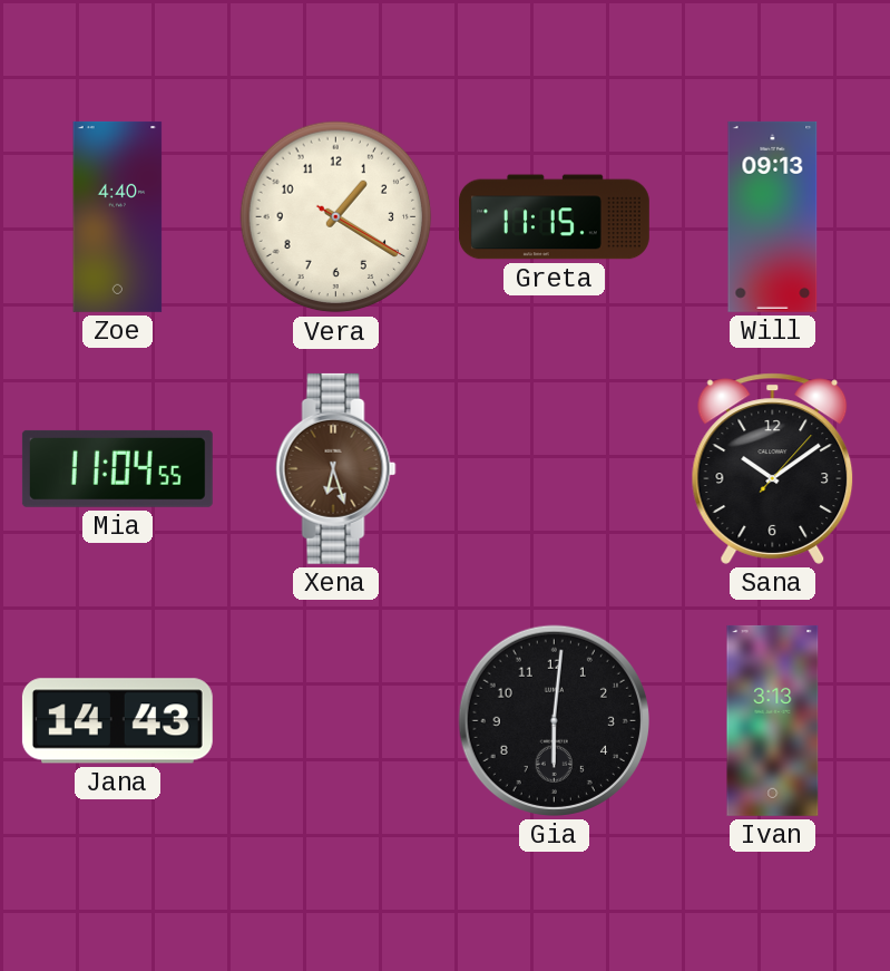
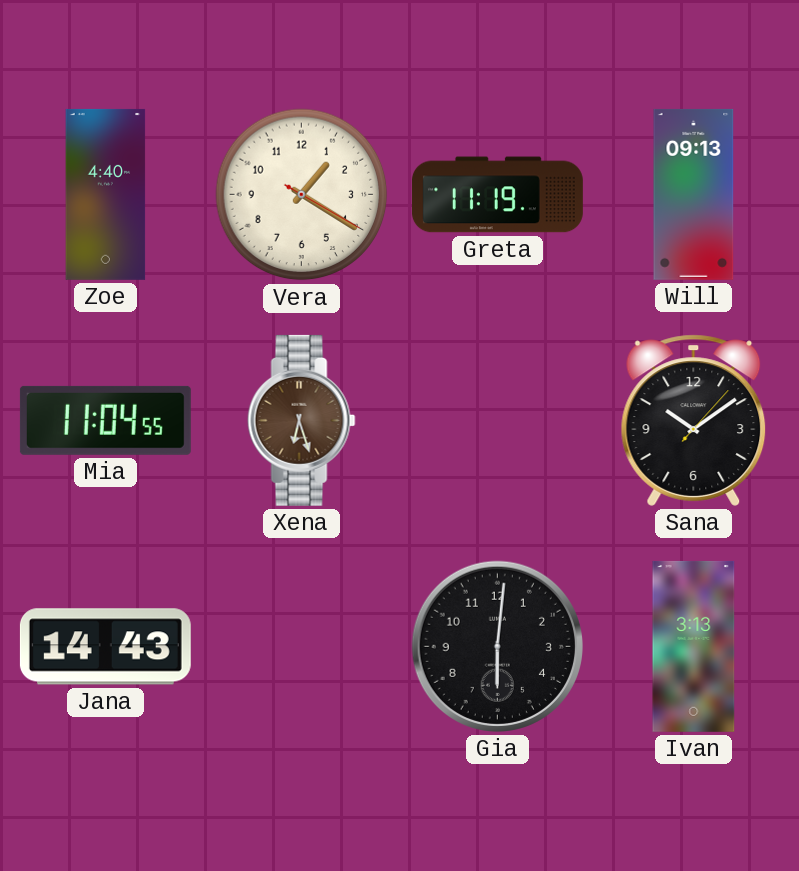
Greta: 11:15 -> 11:19 (497, 195)
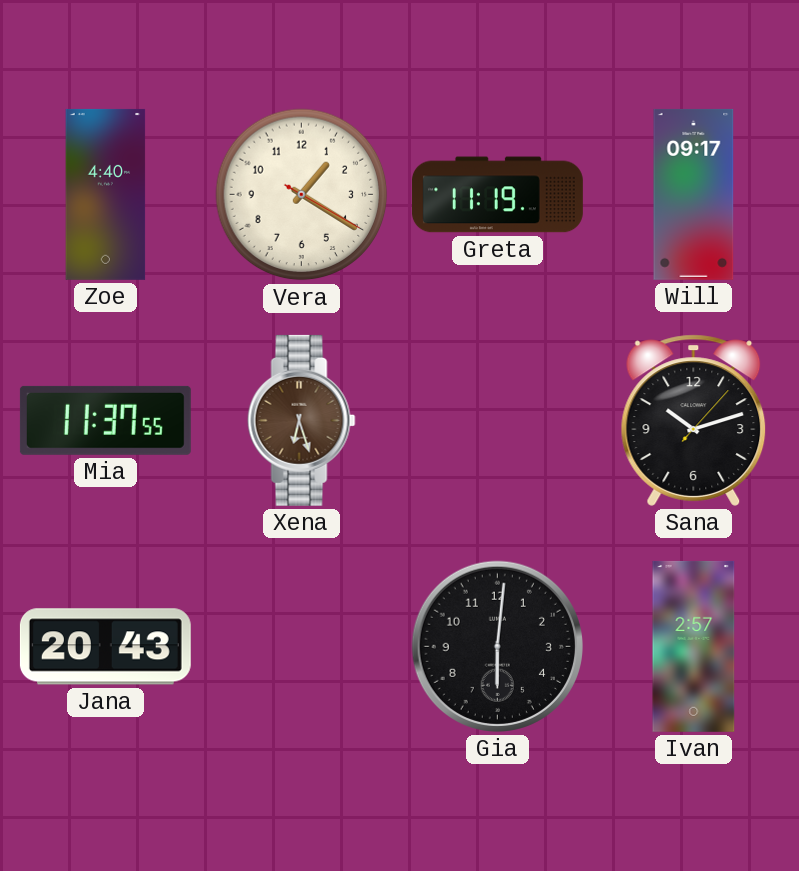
Will: 09:13 -> 09:17 (694, 194)
Mia: 11:04 -> 11:37 (105, 420)
Sana: 10:09 -> 10:12 (694, 420)
Jana: 14:43 -> 20:43 (105, 647)
Ivan: 3:13 -> 2:57 (694, 646)
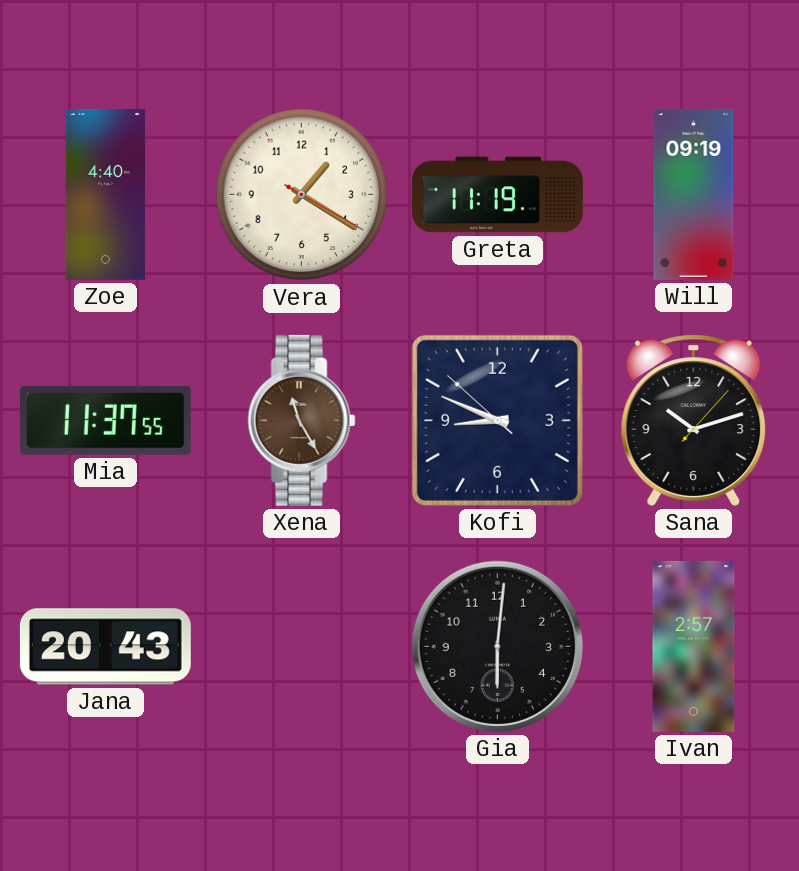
Will: 09:17 -> 09:19 (694, 194)
Xena: 6:27 -> 11:25 (302, 420)
Kofi: none -> 8:48 (497, 420)
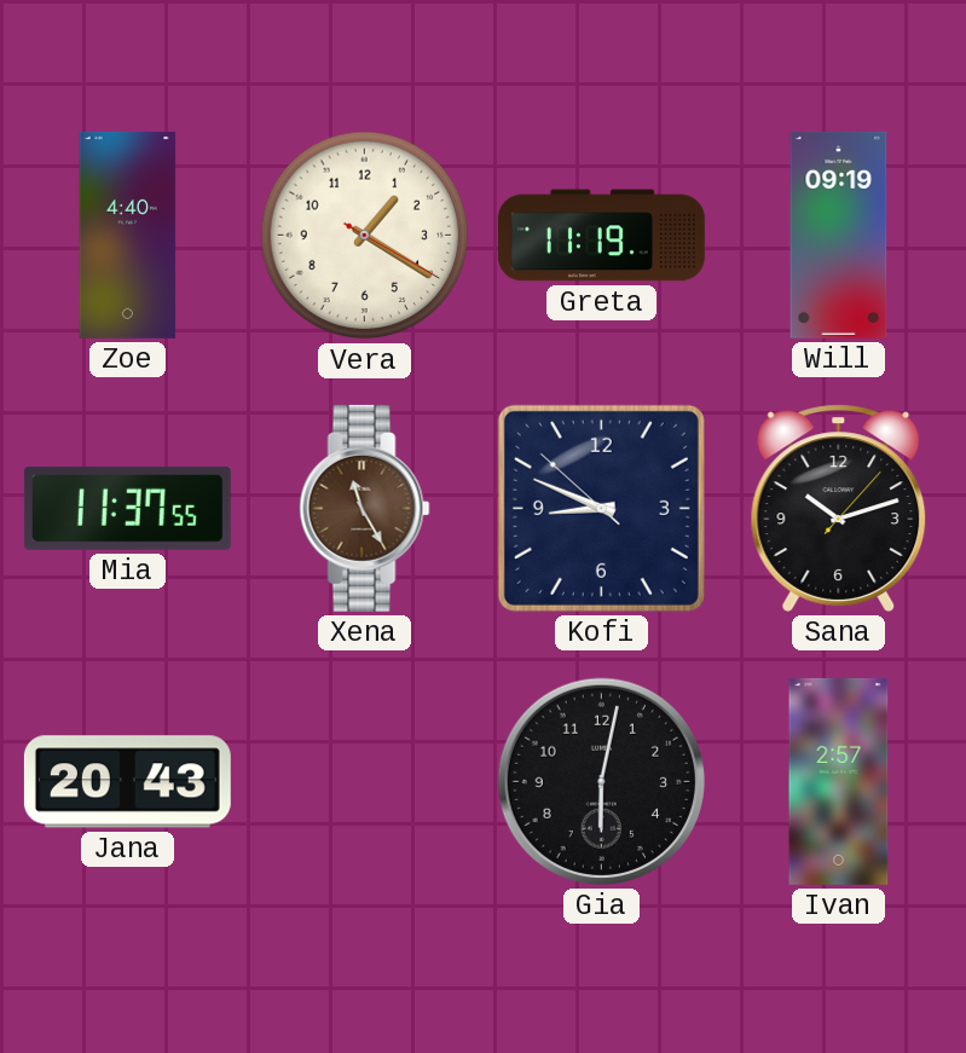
Gia: 6:01 -> 6:02 (601, 781)
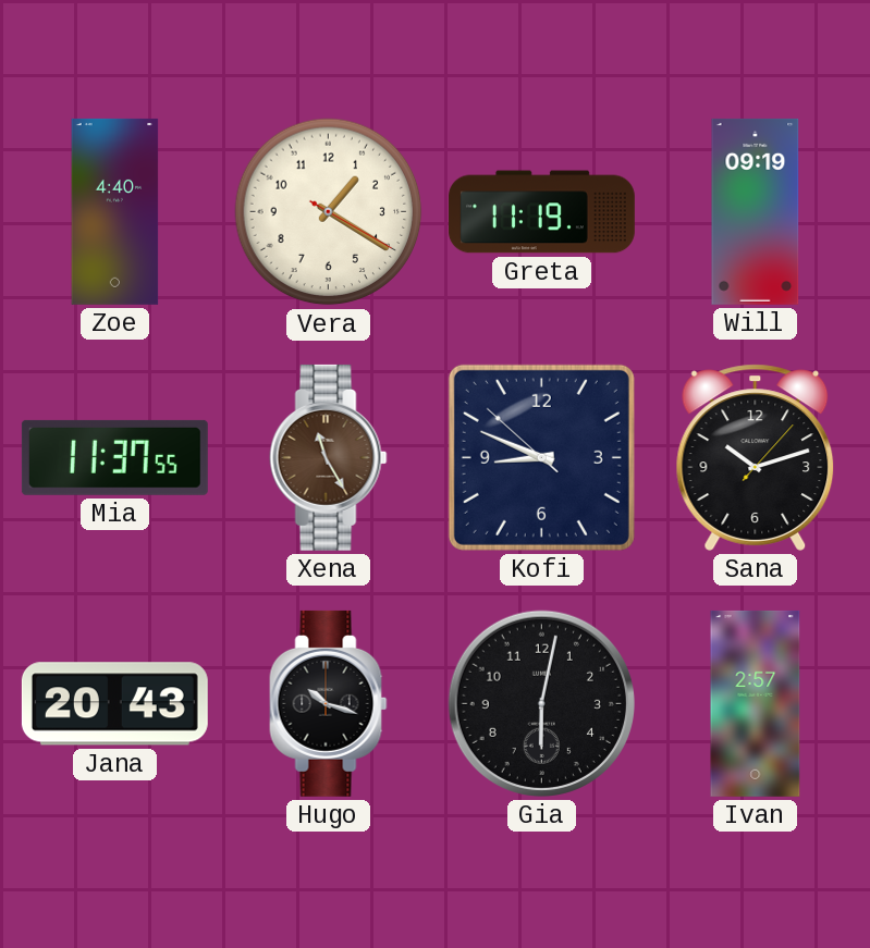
Hugo: none -> 10:18 (329, 703)
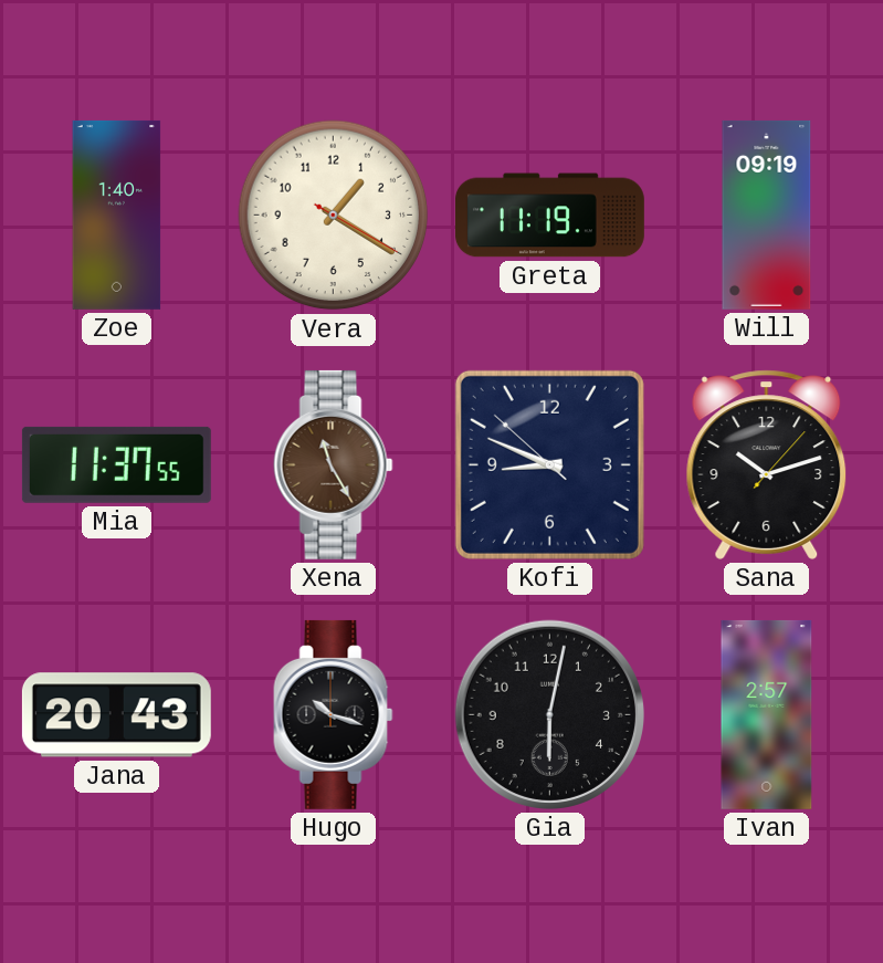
Zoe: 4:40 -> 1:40 (117, 214)
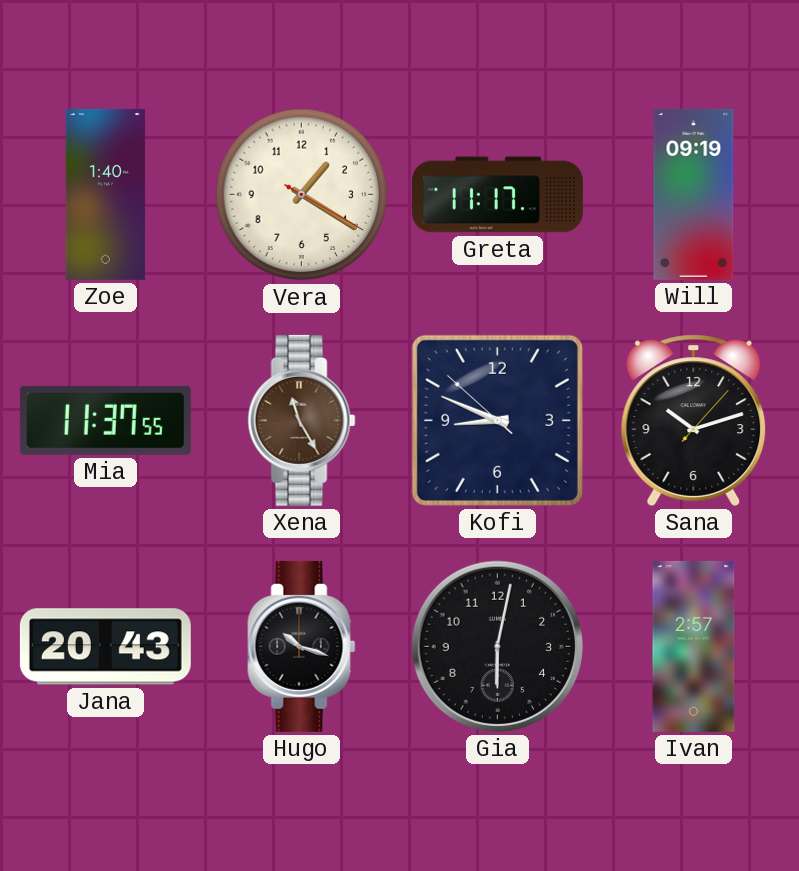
Greta: 11:19 -> 11:17 (497, 195)
